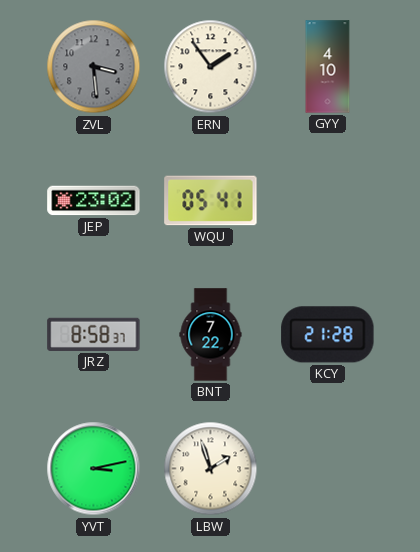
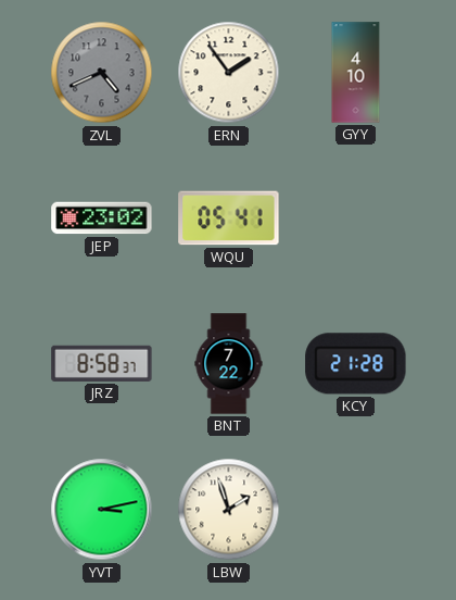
ZVL: 3:29 -> 4:41 (102, 73)
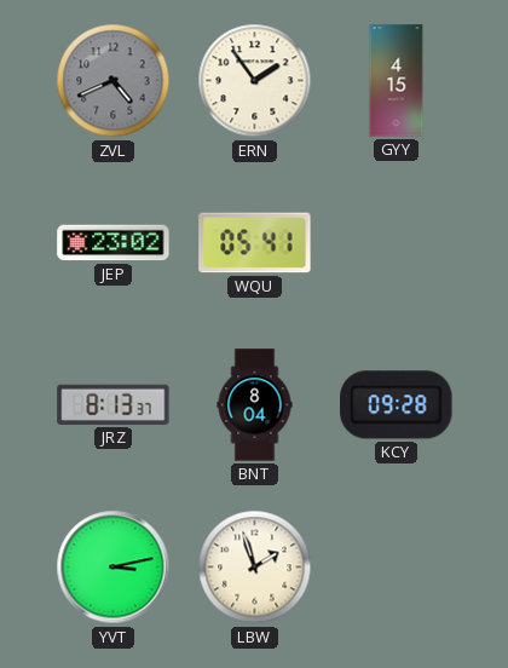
GYY: 4:10 -> 4:15 (397, 81)
JRZ: 8:58 -> 8:13 (114, 404)
BNT: 7:22 -> 8:04 (255, 405)
KCY: 21:28 -> 09:28 (397, 405)
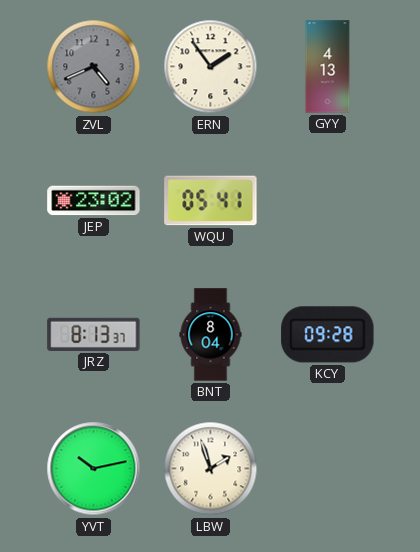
GYY: 4:15 -> 4:13 (328, 67)
YVT: 3:13 -> 10:13 (94, 469)
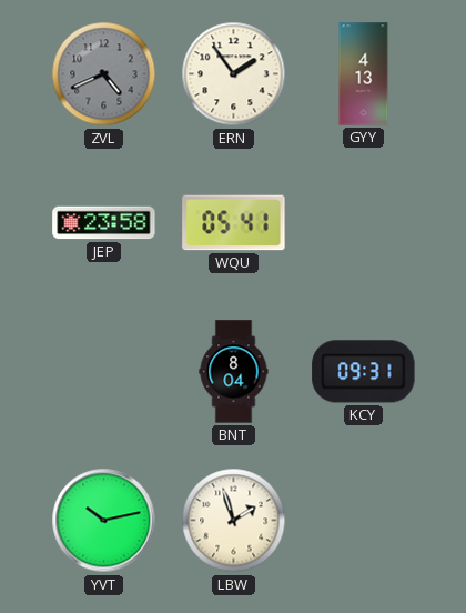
JEP: 23:02 -> 23:58 (104, 223)
JRZ: 8:13 -> none (94, 334)
KCY: 09:28 -> 09:31 (364, 372)
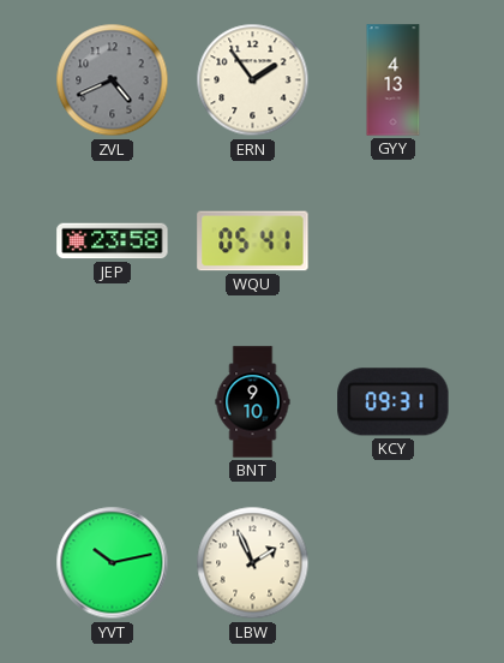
BNT: 8:04 -> 9:10 (253, 402)
LBW: 1:57 -> 1:56 (253, 563)
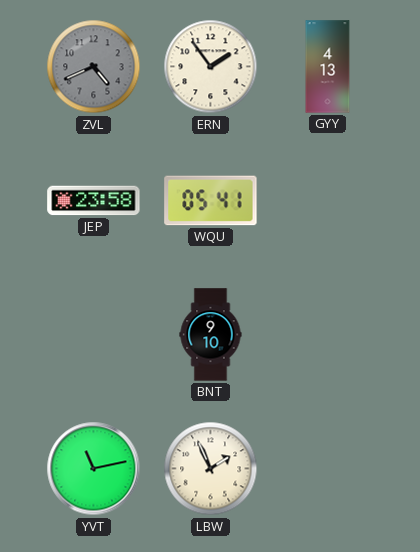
KCY: 09:31 -> none (394, 402)
YVT: 10:13 -> 11:13 (94, 469)
